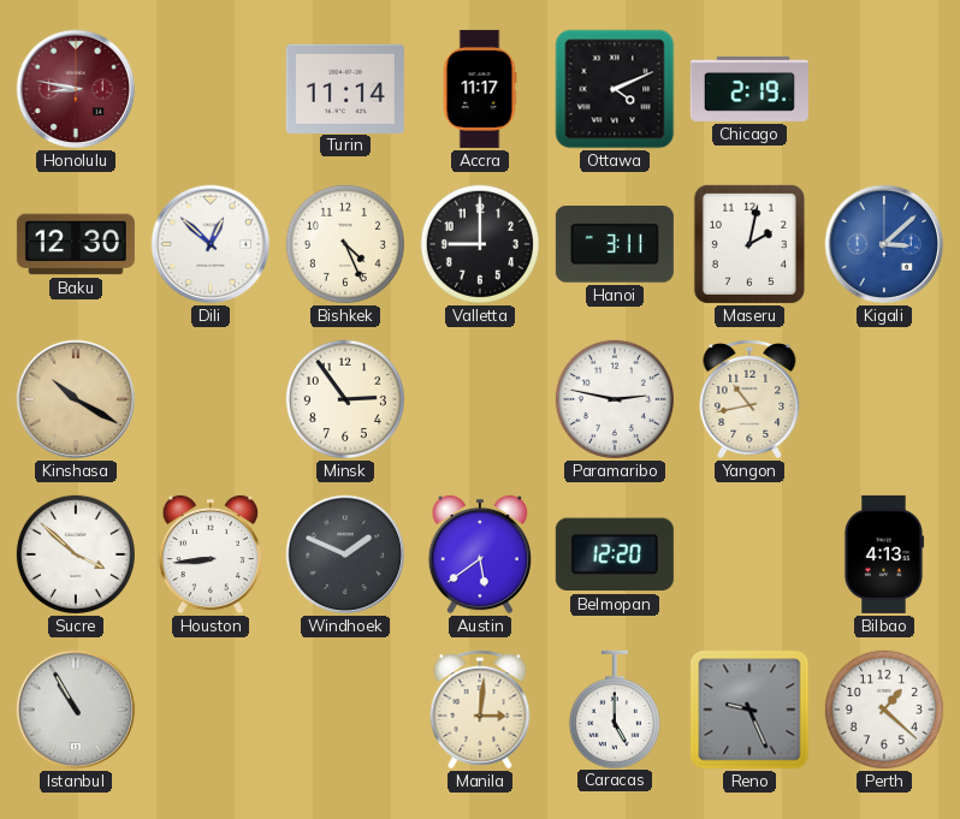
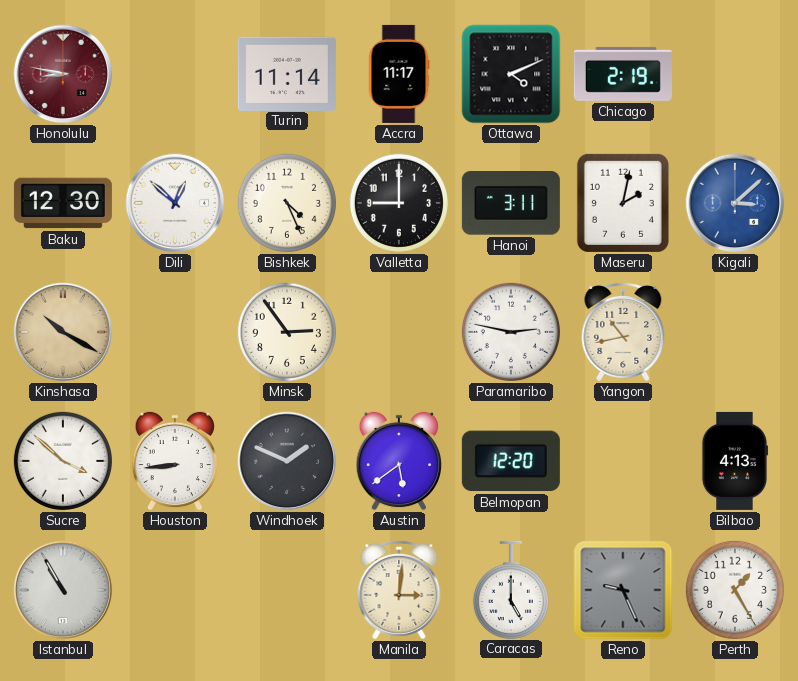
Perth: 1:22 -> 1:25 (735, 590)
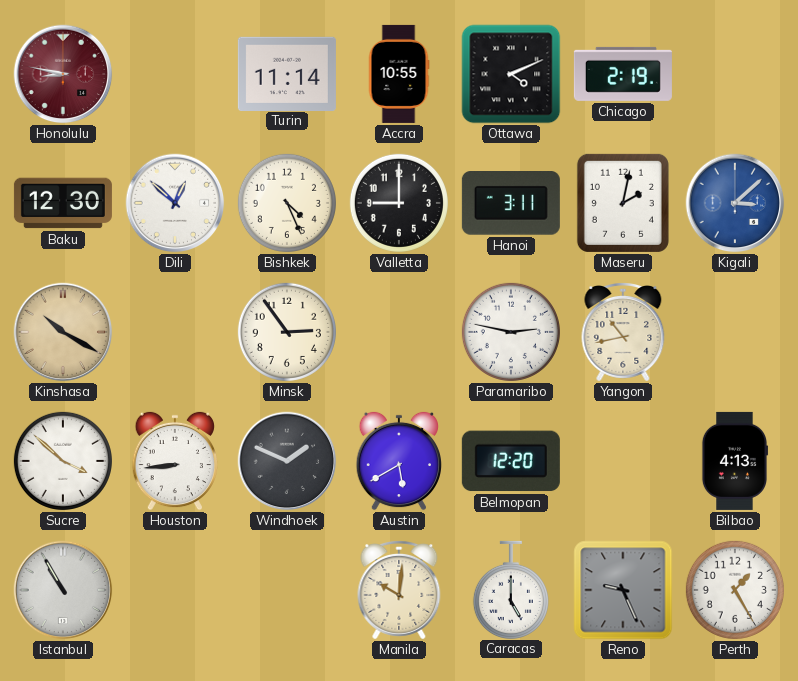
Accra: 11:17 -> 10:55 (399, 74)
Austin: 5:39 -> 5:40 (398, 461)
Manila: 3:01 -> 10:01 (399, 591)
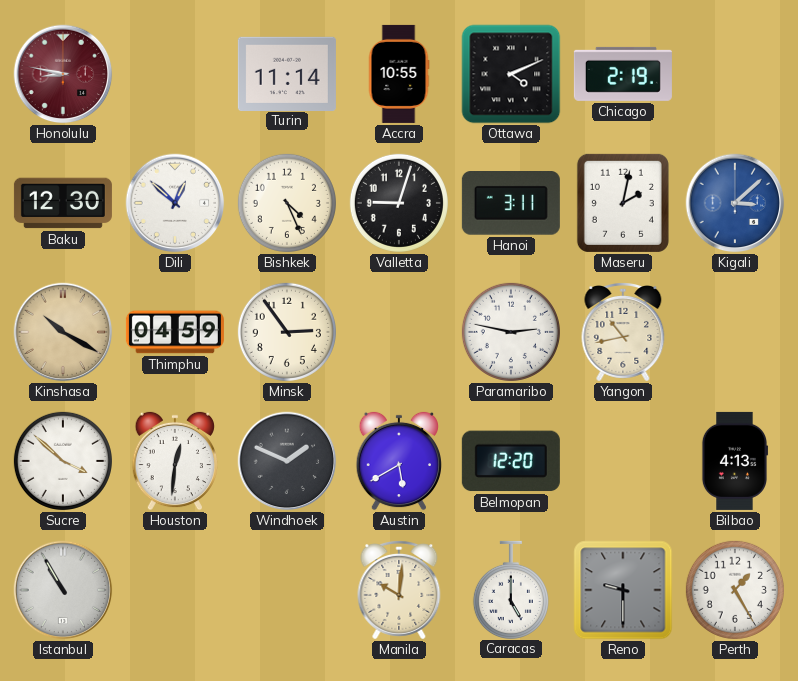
Valletta: 9:00 -> 9:03 (399, 203)
Thimphu: none -> 04:59 (175, 332)
Houston: 8:44 -> 12:31 (174, 461)
Reno: 9:26 -> 9:30 (623, 590)
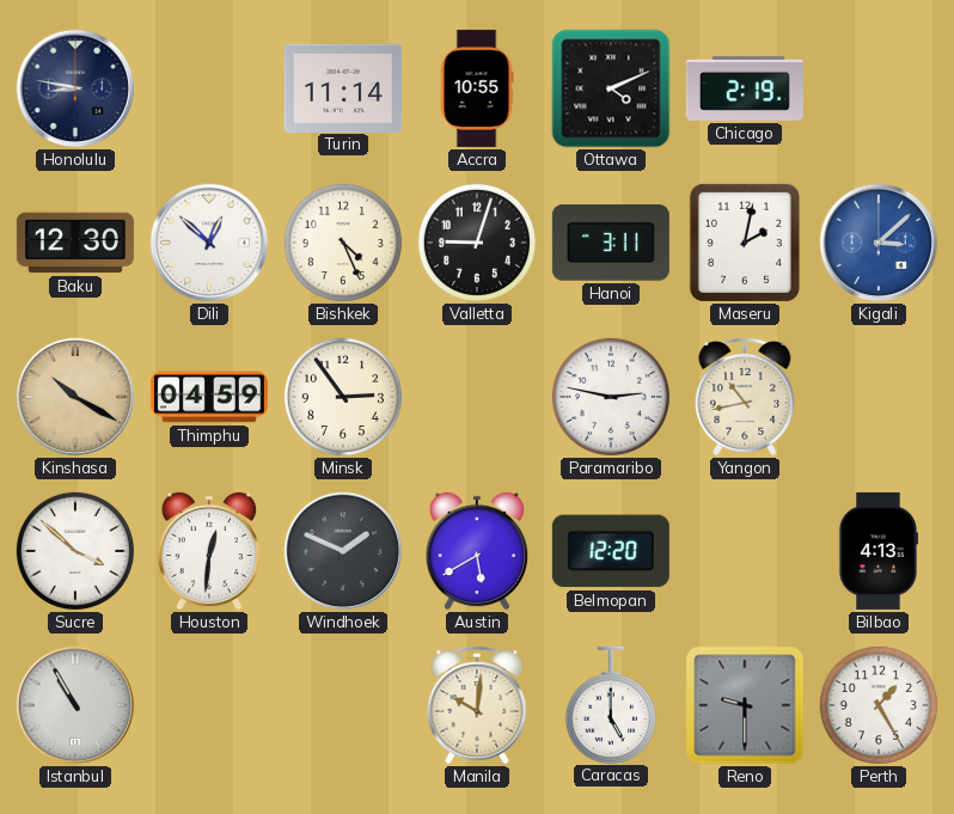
Honolulu dial: burgundy -> navy (75, 88)
